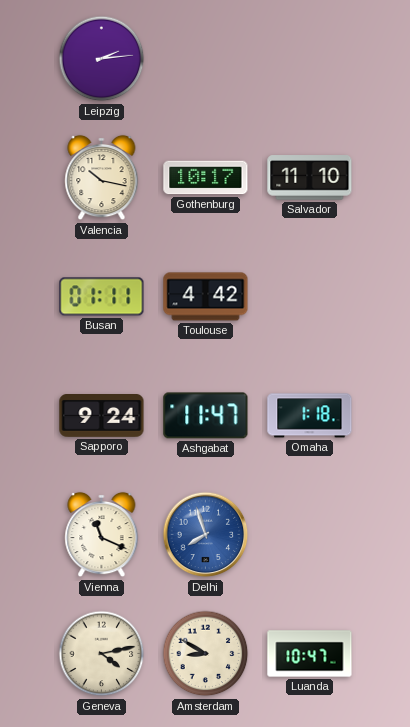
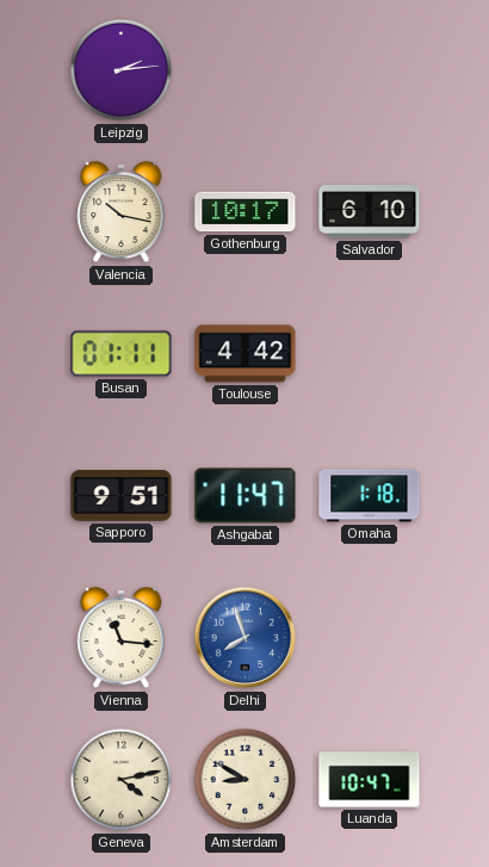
Salvador: 11:10 -> 6:10 (370, 212)
Sapporo: 9:24 -> 9:51 (122, 496)
Vienna: 11:19 -> 11:16 (122, 638)
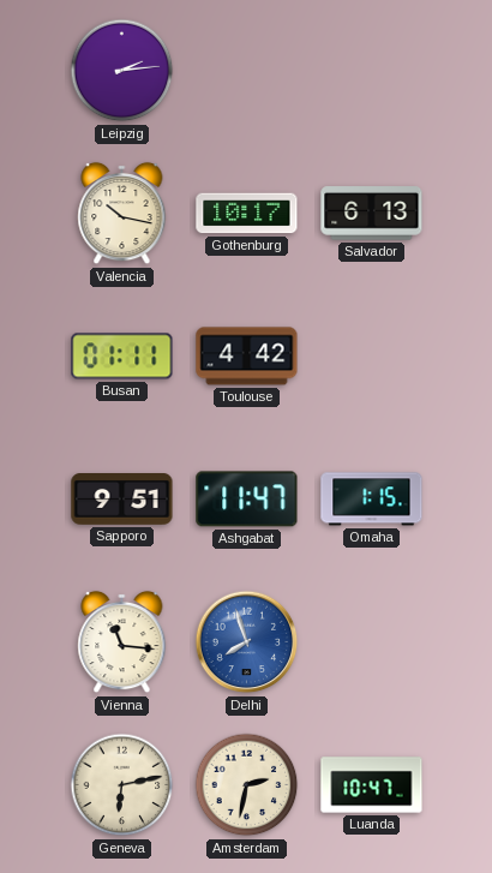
Salvador: 6:10 -> 6:13 (372, 214)
Omaha: 1:18 -> 1:15 (372, 500)
Geneva: 4:13 -> 6:13 (122, 785)
Amsterdam: 8:50 -> 2:32 (247, 785)
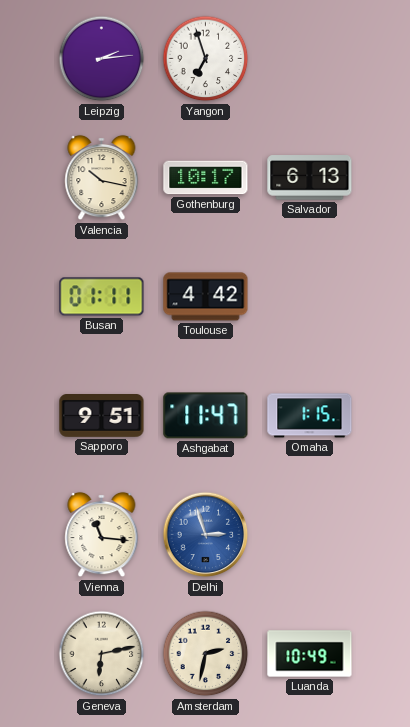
Yangon: none -> 6:57 (206, 59)
Delhi: 7:57 -> 2:57 (206, 535)
Luanda: 10:47 -> 10:49 (310, 654)
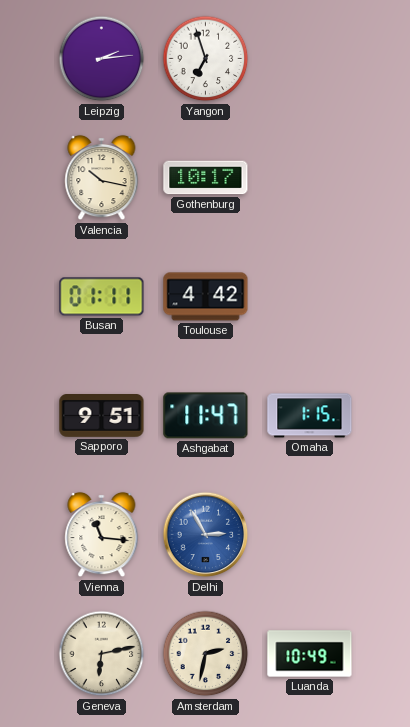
Salvador: 6:13 -> none (310, 178)
Delhi: 2:57 -> 2:55 (206, 535)
